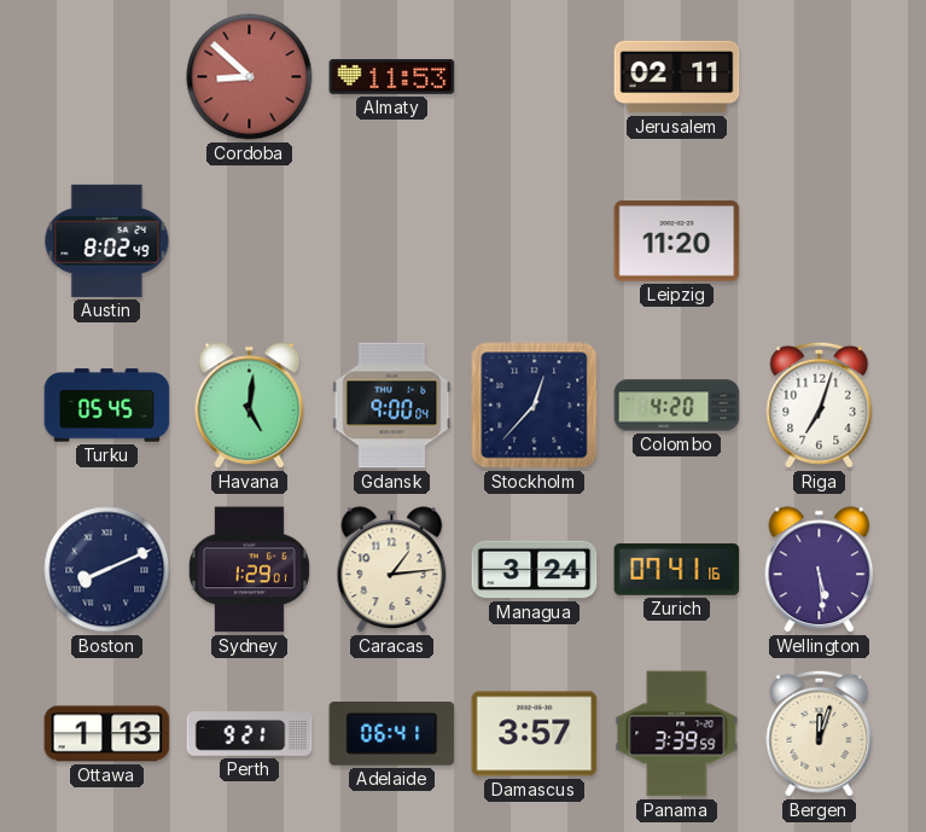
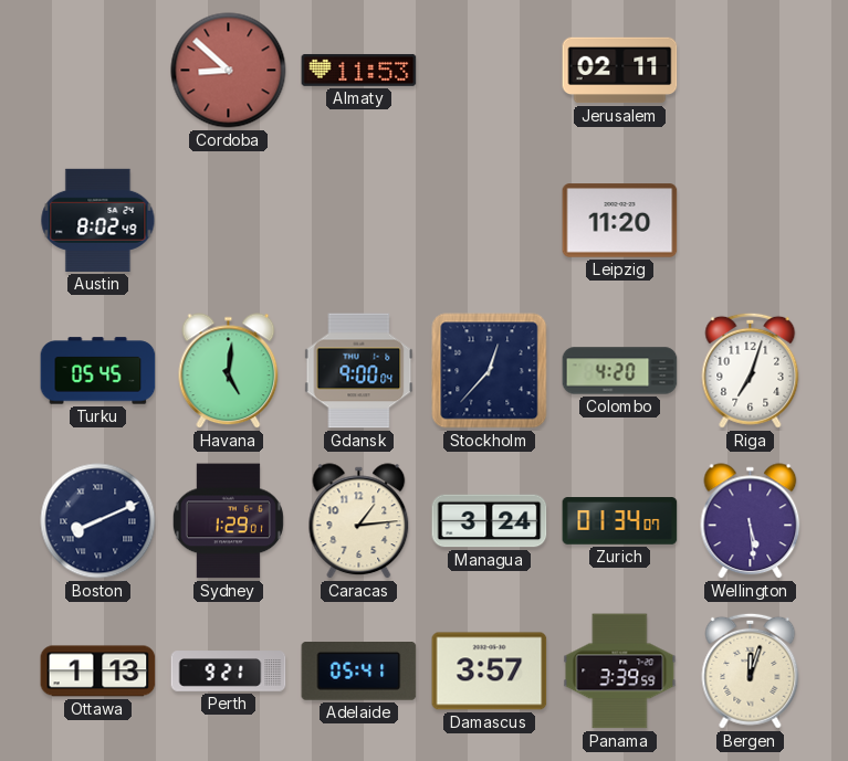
Zurich: 07:41 -> 01:34 (620, 521)
Adelaide: 06:41 -> 05:41 (359, 672)
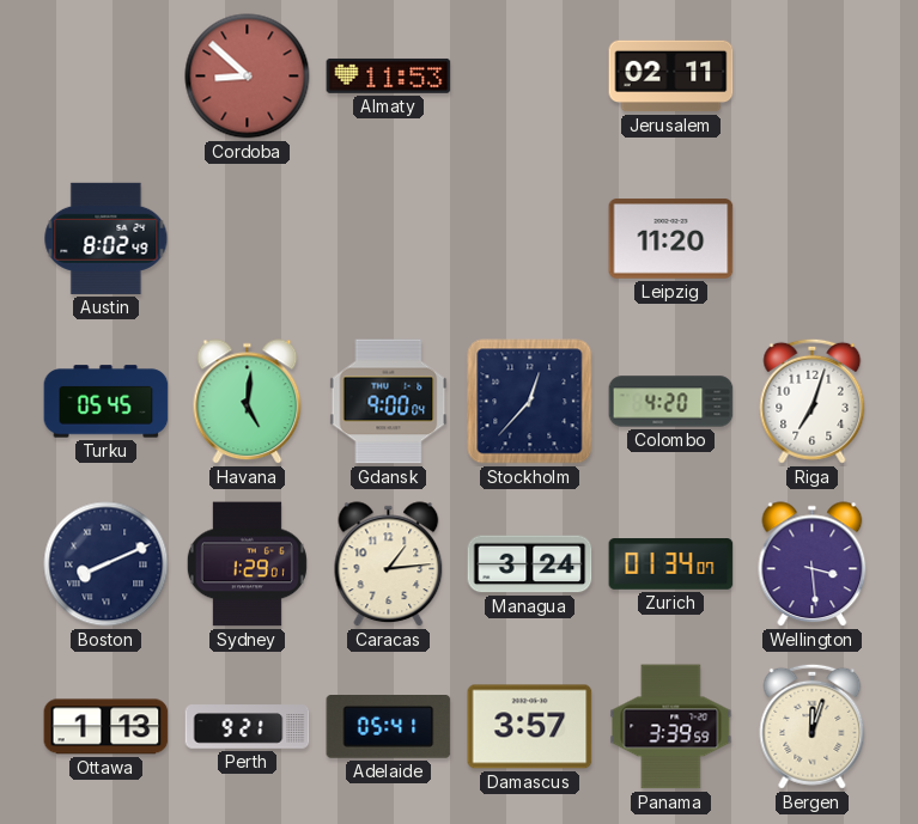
Wellington: 5:29 -> 3:29 (813, 564)
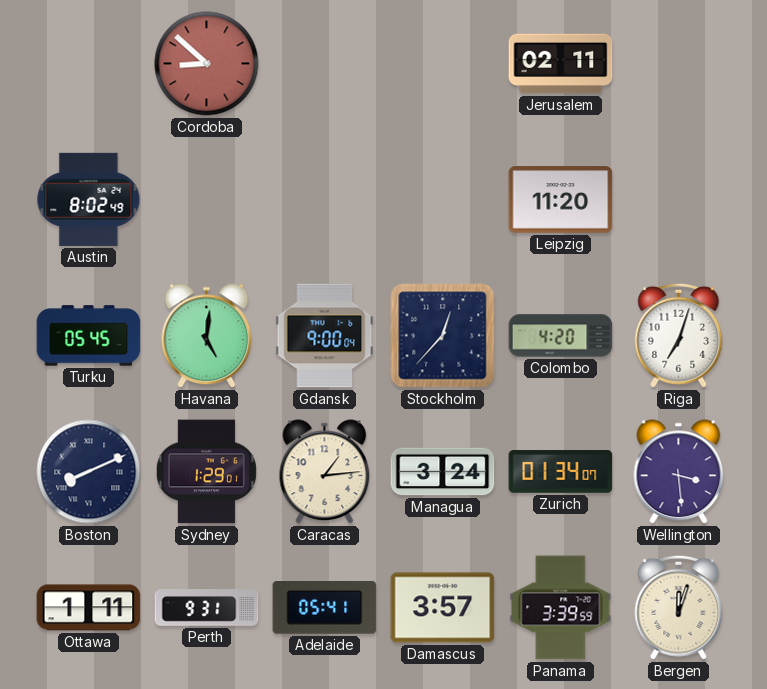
Almaty: 11:53 -> none (389, 75)
Ottawa: 1:13 -> 1:11 (89, 608)
Perth: 9:21 -> 9:31 (207, 608)
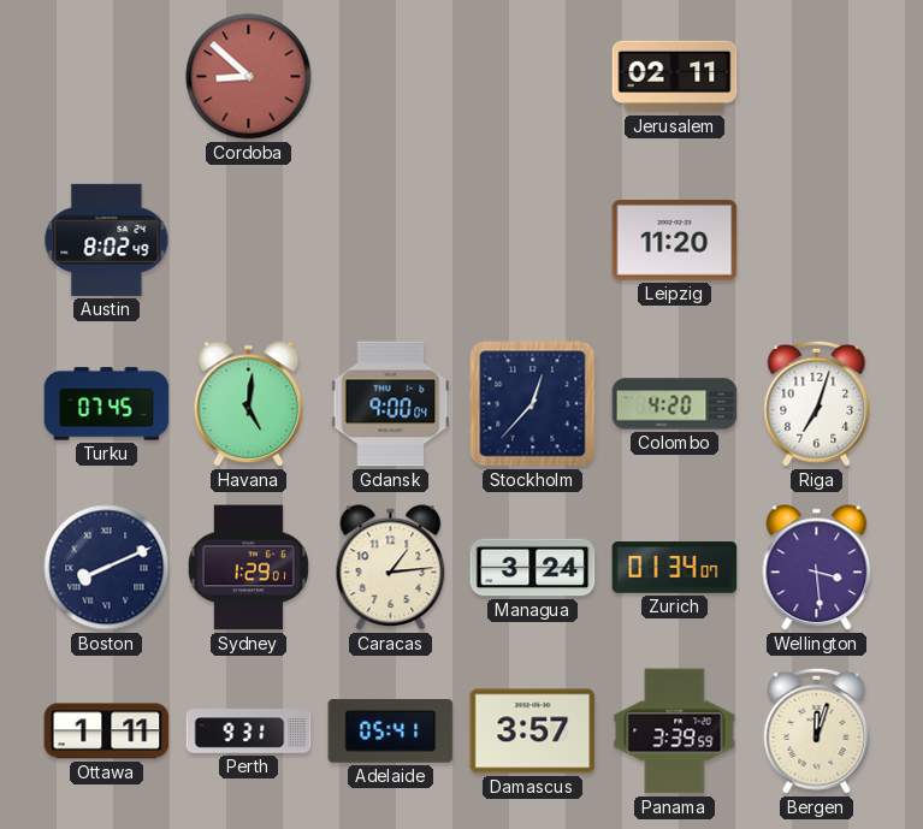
Turku: 05:45 -> 07:45 (107, 404)
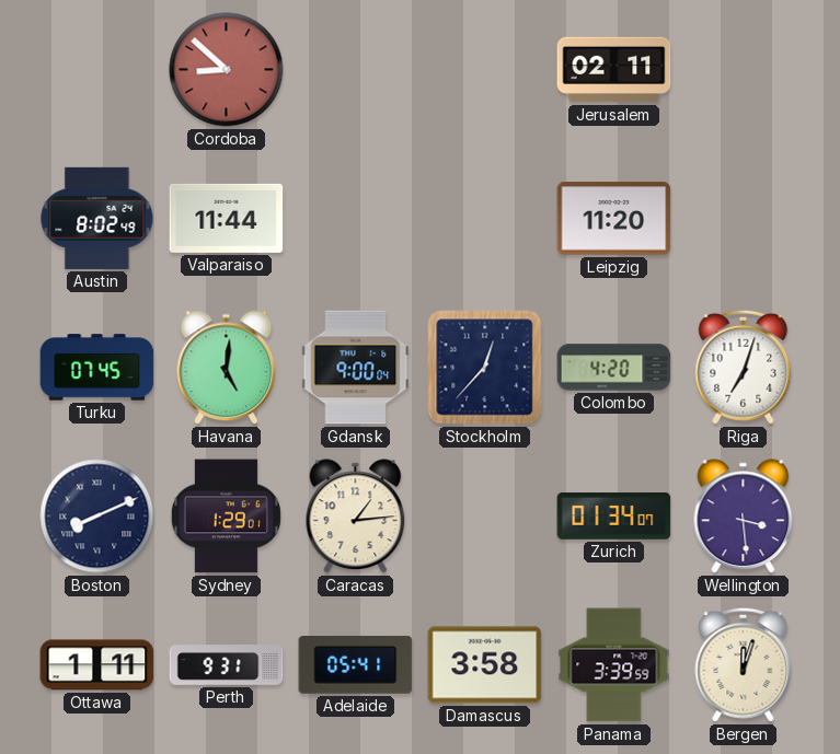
Valparaiso: none -> 11:44 (227, 218)
Managua: 3:24 -> none (533, 568)
Damascus: 3:57 -> 3:58 (485, 665)
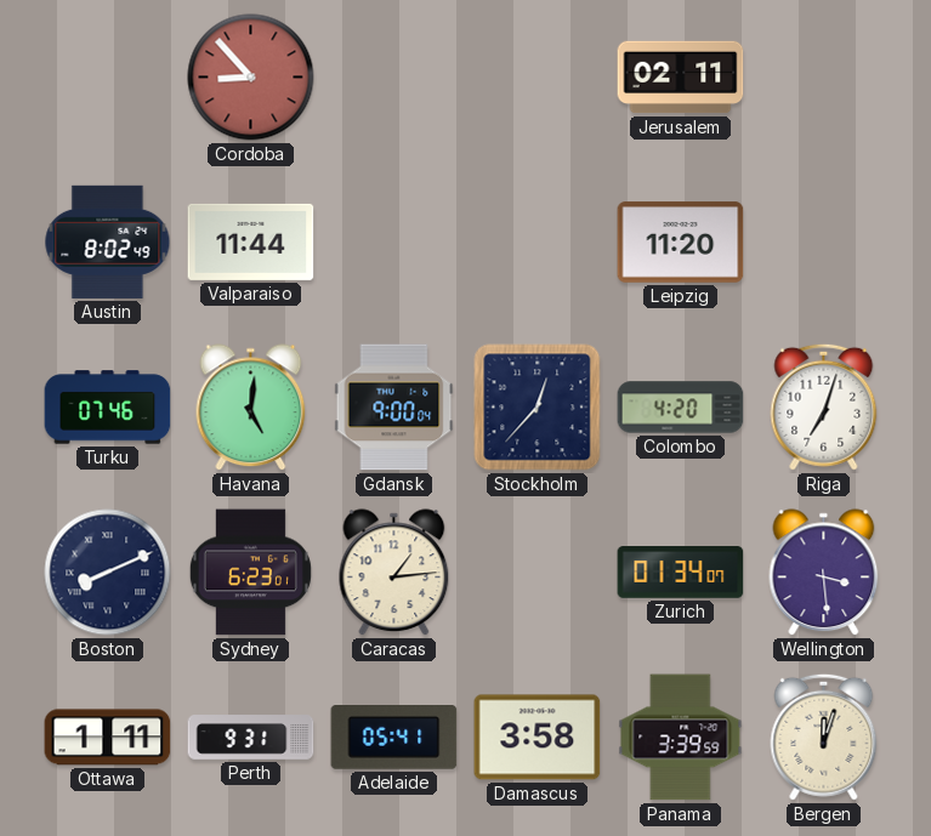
Cordoba: 8:52 -> 8:53 (251, 78)
Turku: 07:45 -> 07:46 (108, 408)
Sydney: 1:29 -> 6:23 (250, 573)
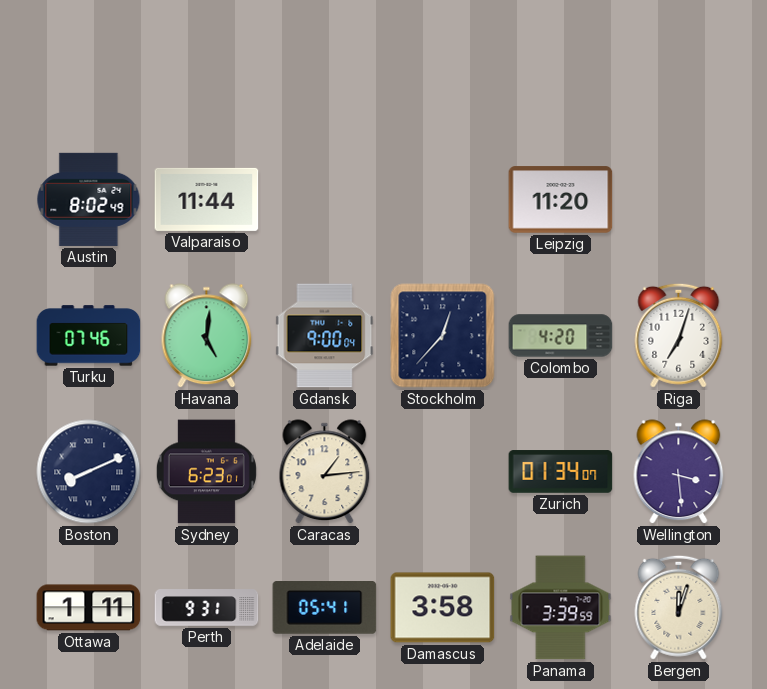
Cordoba: 8:53 -> none (251, 78)
Jerusalem: 02:11 -> none (681, 78)
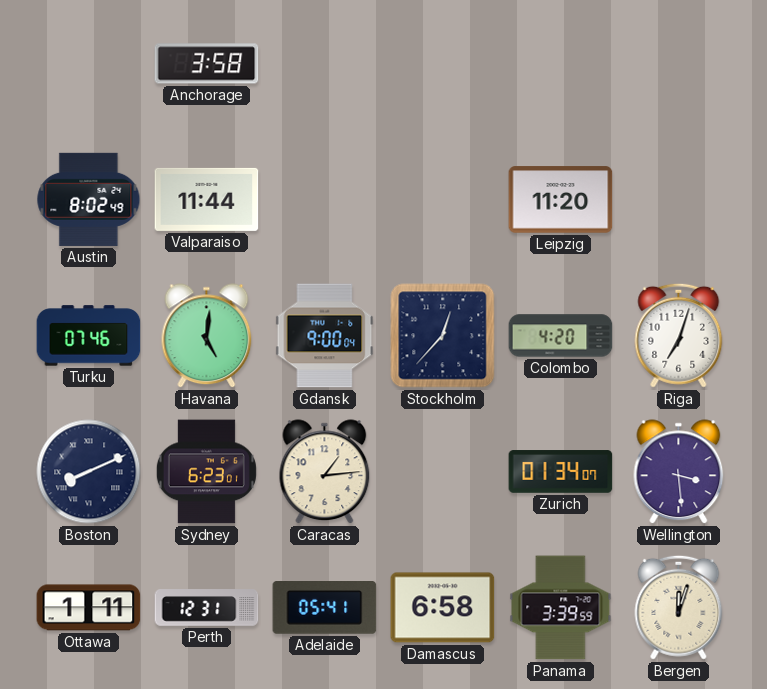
Anchorage: none -> 3:58 (207, 64)
Perth: 9:31 -> 12:31 (207, 608)
Damascus: 3:58 -> 6:58 (443, 608)
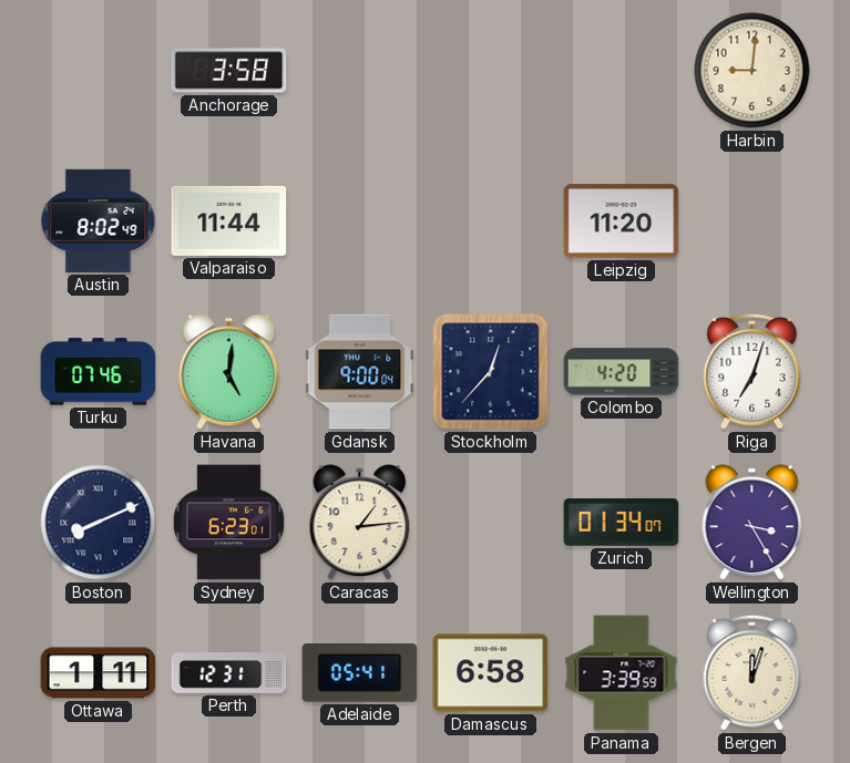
Harbin: none -> 9:01 (752, 71)
Wellington: 3:29 -> 3:25 (752, 523)
